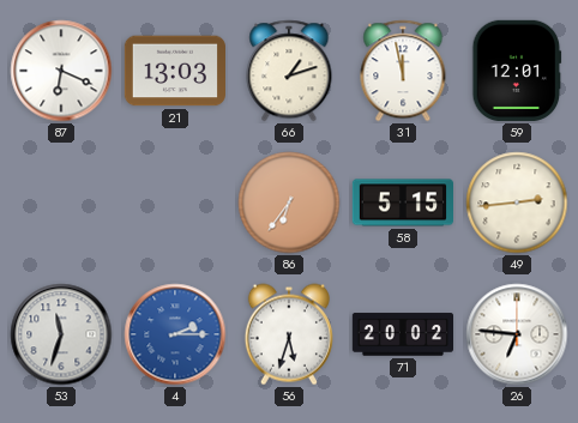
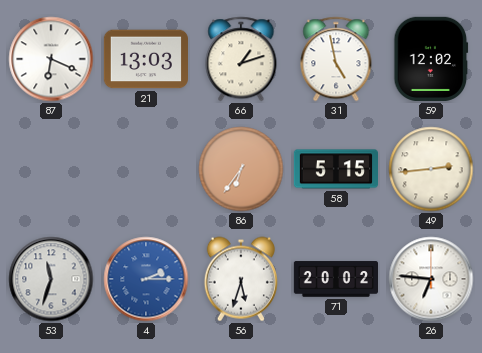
31: 11:58 -> 4:58 (336, 59)
59: 12:01 -> 12:02 (431, 59)
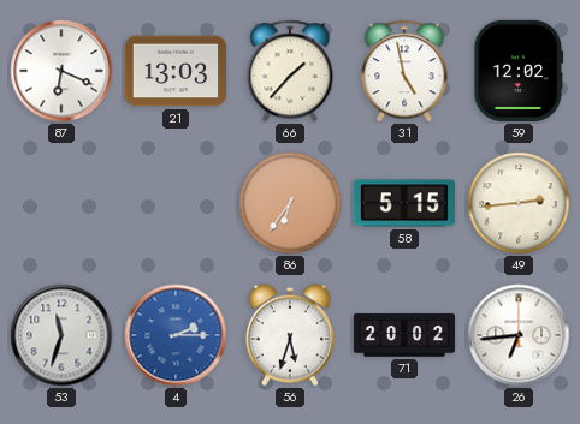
66: 1:12 -> 1:37 (290, 71)
26: 6:46 -> 6:44 (519, 335)
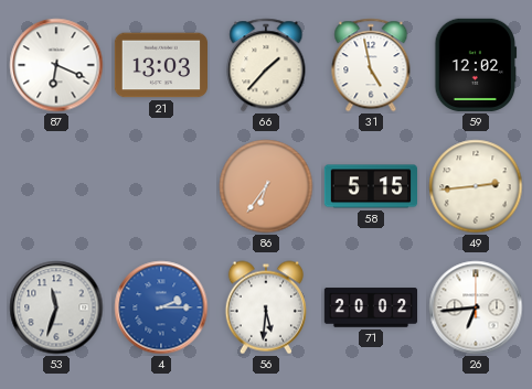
56: 5:33 -> 5:31 (266, 307)
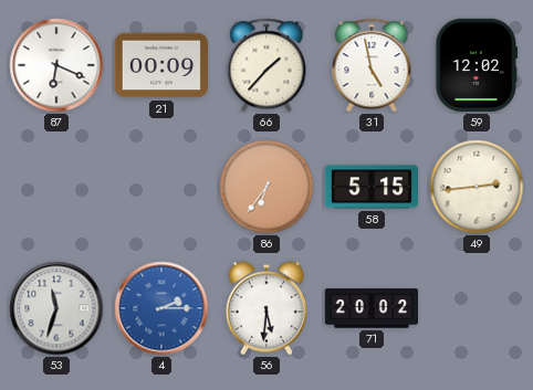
21: 13:03 -> 00:09 (160, 65)
26: 6:44 -> none (476, 307)
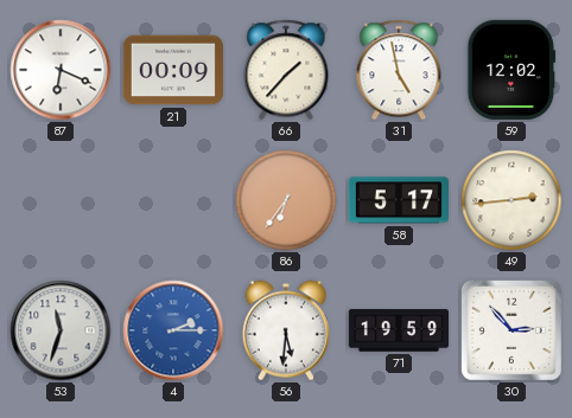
58: 5:15 -> 5:17 (398, 200)
71: 20:02 -> 19:59 (398, 330)
30: none -> 2:53 (511, 330)
